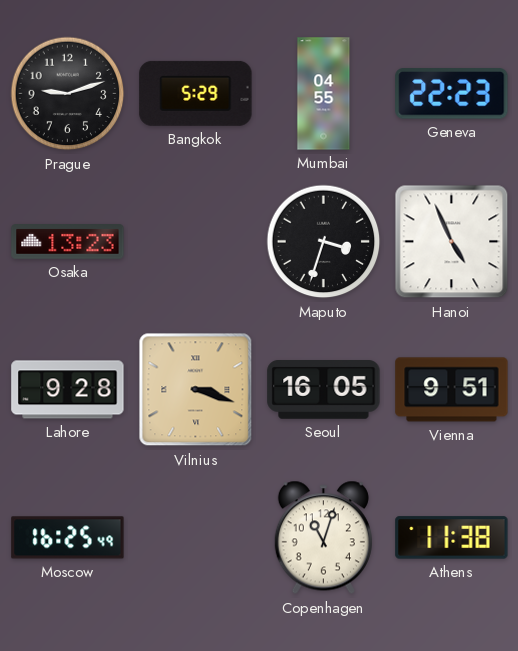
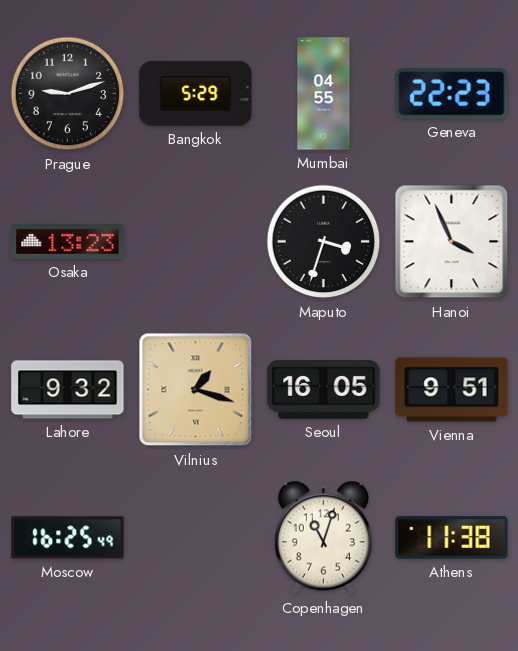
Hanoi: 4:56 -> 3:56 (452, 242)
Lahore: 9:28 -> 9:32 (68, 390)
Vilnius: 3:18 -> 1:18 (196, 390)
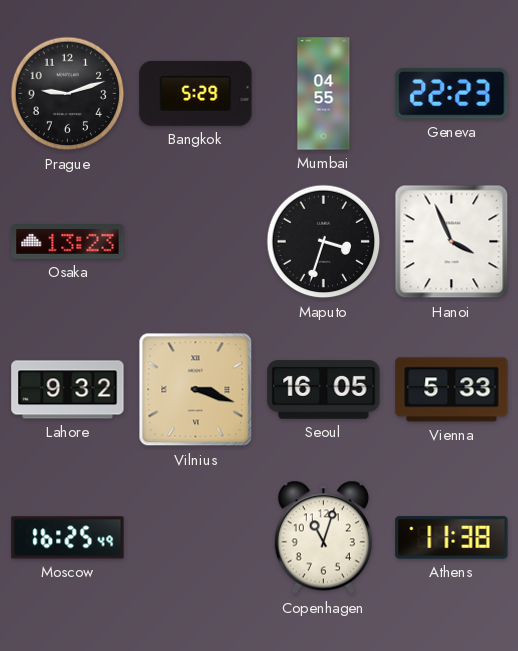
Vilnius: 1:18 -> 3:18 (196, 390)
Vienna: 9:51 -> 5:33 (452, 390)
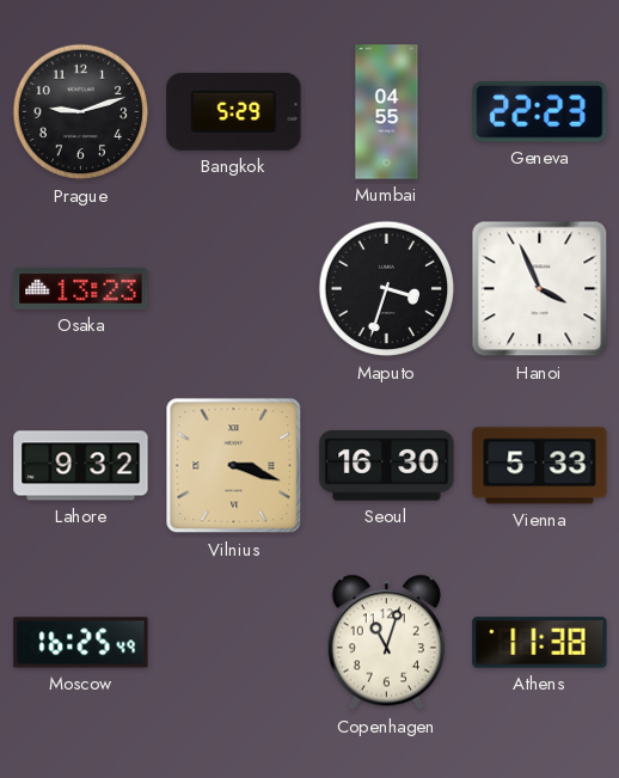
Seoul: 16:05 -> 16:30 (387, 466)
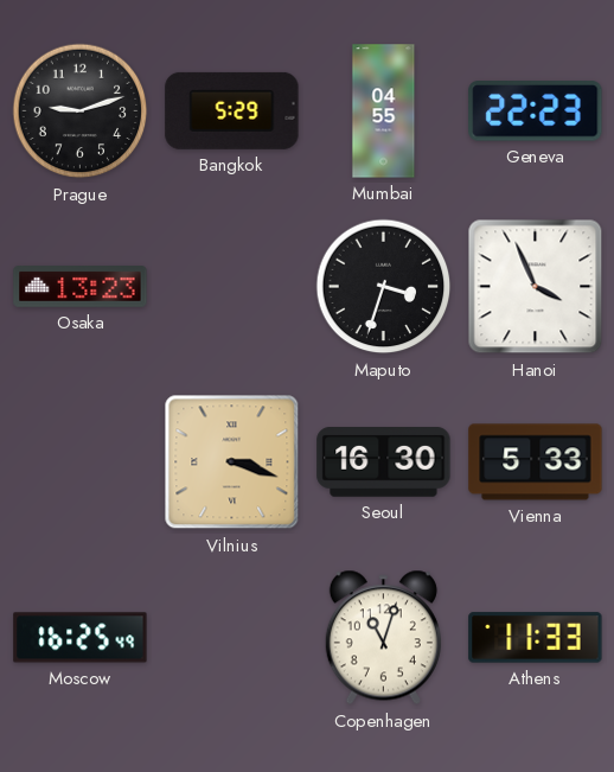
Lahore: 9:32 -> none (81, 466)
Athens: 11:38 -> 11:33 (536, 638)
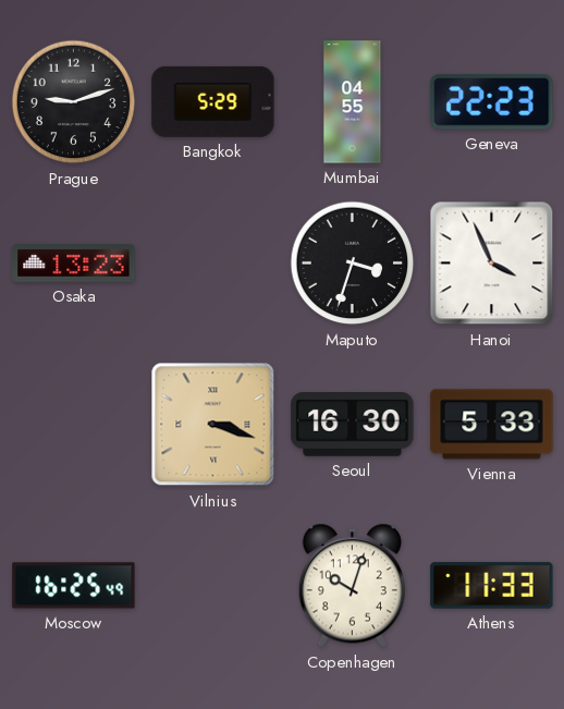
Copenhagen: 11:03 -> 10:03 (352, 586)
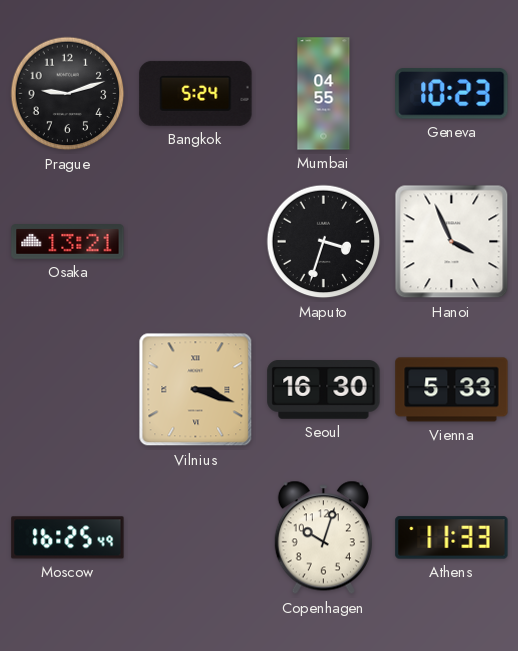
Bangkok: 5:29 -> 5:24 (196, 93)
Geneva: 22:23 -> 10:23 (452, 94)
Osaka: 13:23 -> 13:21 (68, 242)
